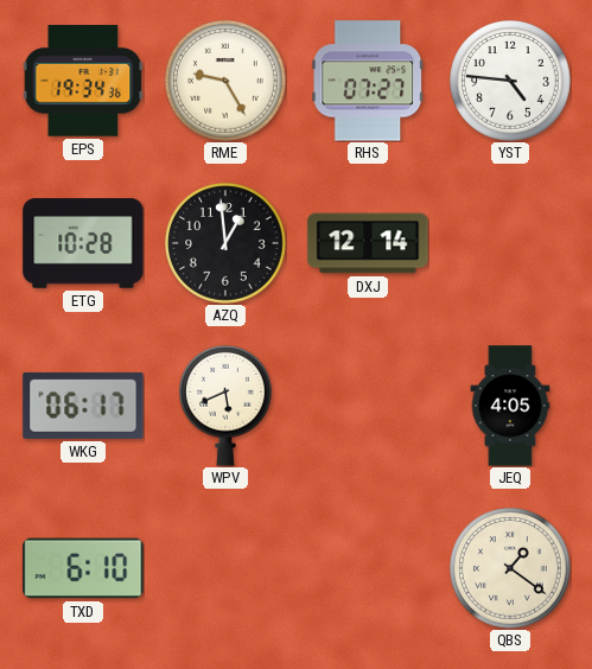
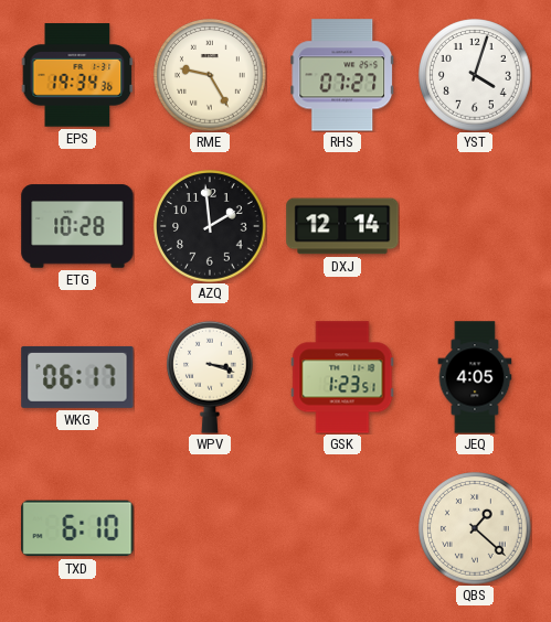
YST: 4:46 -> 4:03 (475, 75)
AZQ: 12:59 -> 1:59 (210, 226)
WPV: 5:41 -> 3:18 (211, 377)
GSK: none -> 1:23 (342, 377)
QBS: 1:21 -> 1:22 (475, 528)
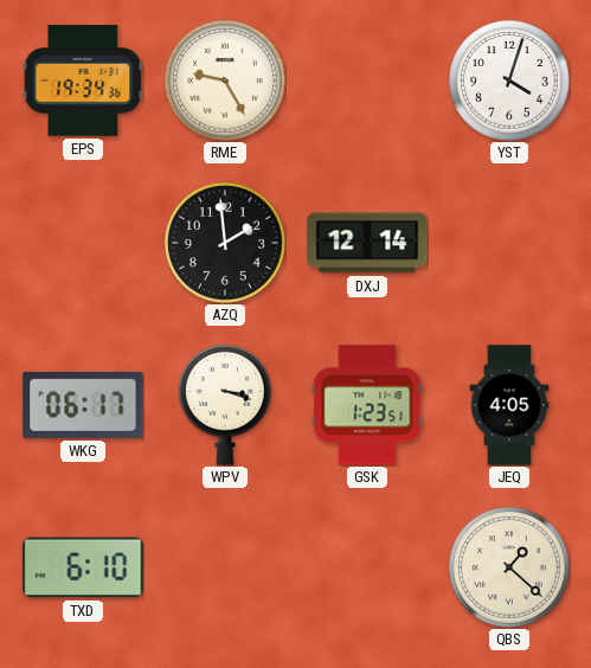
RHS: 07:27 -> none (342, 75)
ETG: 10:28 -> none (77, 226)
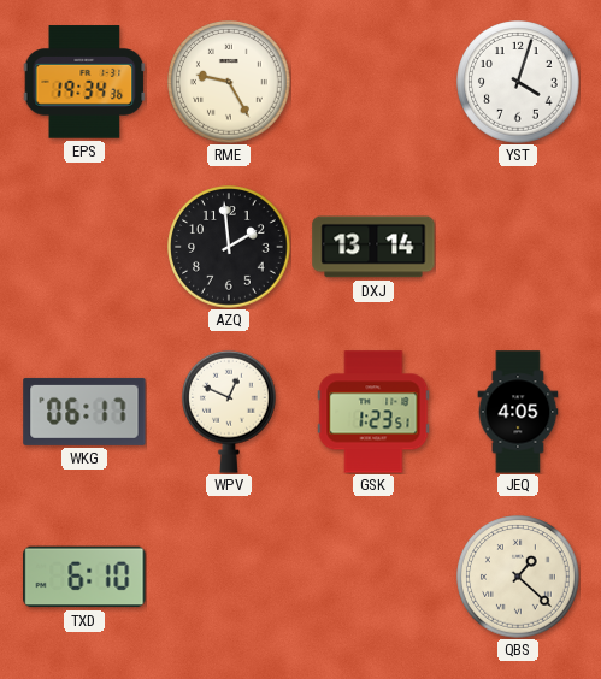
DXJ: 12:14 -> 13:14 (373, 247)
WPV: 3:18 -> 12:49 (230, 412)
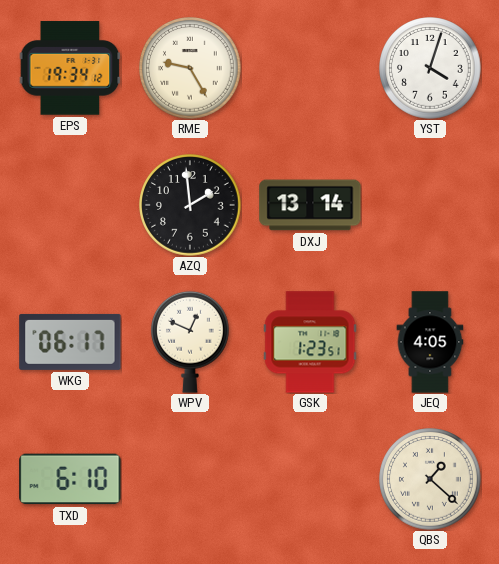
EPS: 19:34:36 -> 19:34:12 (70, 68)
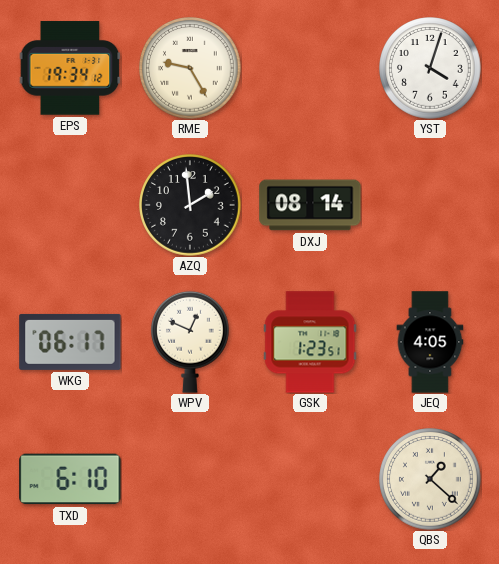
DXJ: 13:14 -> 08:14 (310, 205)
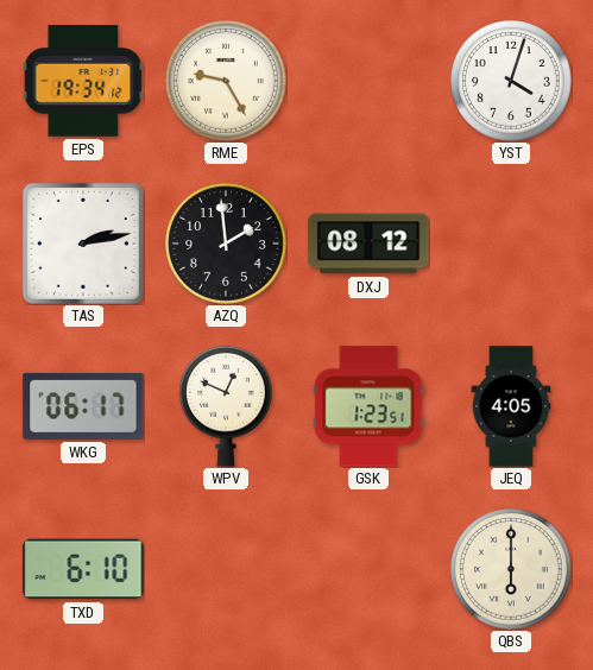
TAS: none -> 2:13 (83, 244)
DXJ: 08:14 -> 08:12 (368, 244)
QBS: 1:22 -> 6:00 (511, 569)
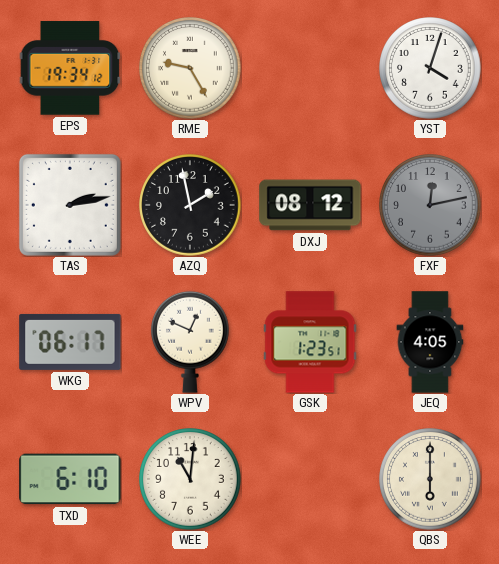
AZQ: 1:59 -> 1:58 (190, 205)
FXF: none -> 12:13 (430, 205)
WEE: none -> 11:01 (190, 479)
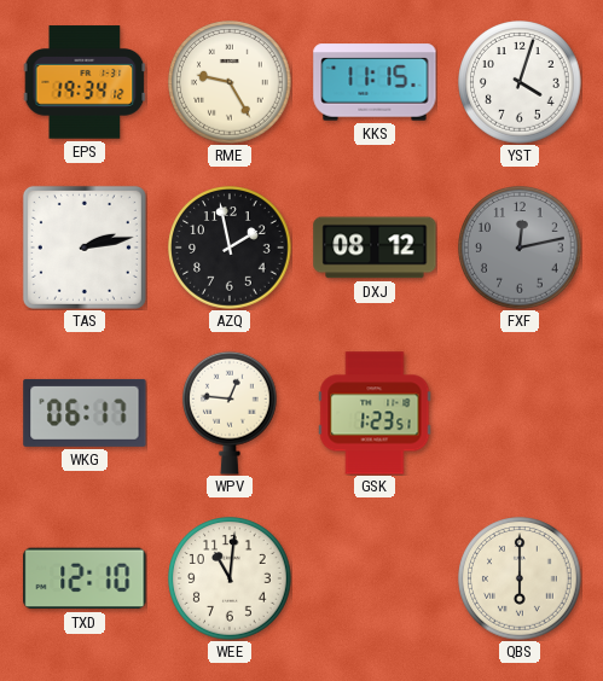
KKS: none -> 11:15 (375, 82)
WPV: 12:49 -> 12:46 (231, 413)
JEQ: 4:05 -> none (430, 342)
TXD: 6:10 -> 12:10 (85, 578)
